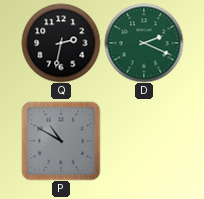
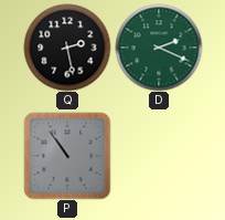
Q: 2:32 -> 2:28 (67, 48)
P: 10:50 -> 10:54 (67, 156)
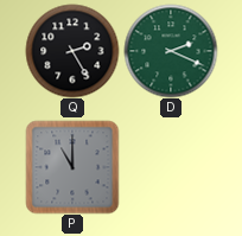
Q: 2:28 -> 2:25 (72, 51)
P: 10:54 -> 11:00 (72, 167)
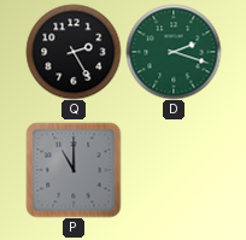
D: 2:19 -> 2:18 (174, 52)
